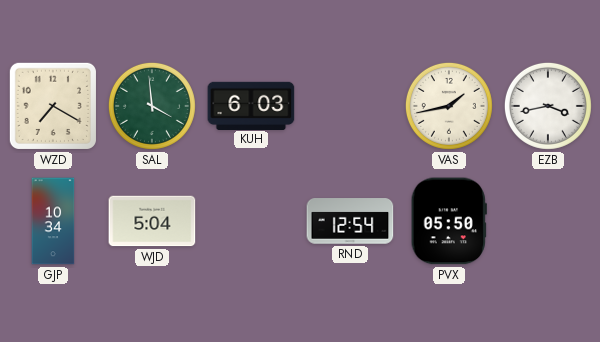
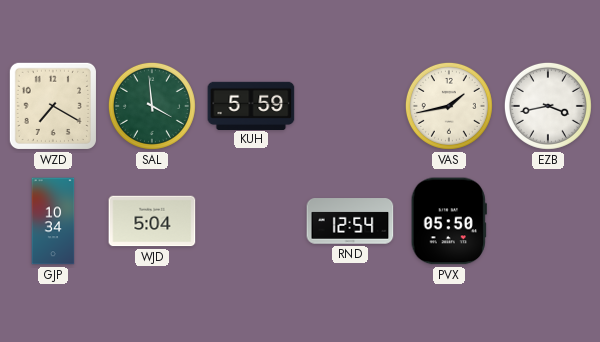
KUH: 6:03 -> 5:59 (251, 105)
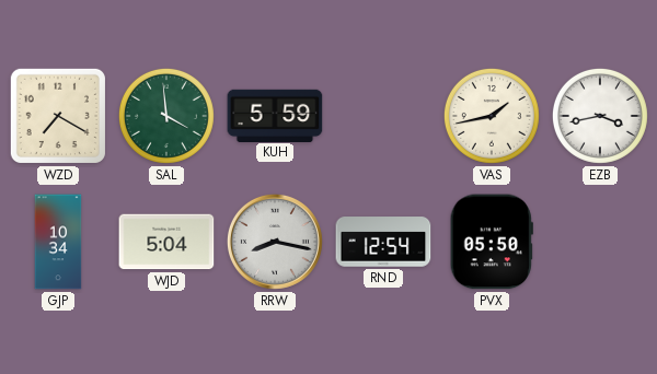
RRW: none -> 8:17 (275, 242)
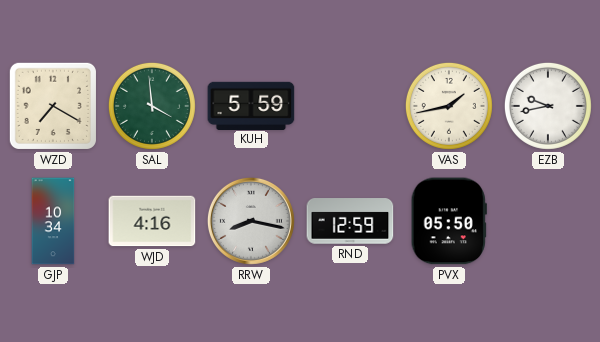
EZB: 3:43 -> 9:43 (548, 106)
WJD: 5:04 -> 4:16 (152, 221)
RND: 12:54 -> 12:59 (350, 221)
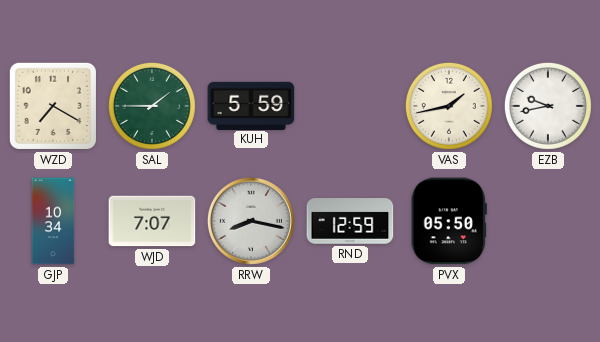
SAL: 3:59 -> 1:45 (152, 106)
WJD: 4:16 -> 7:07 (152, 221)
